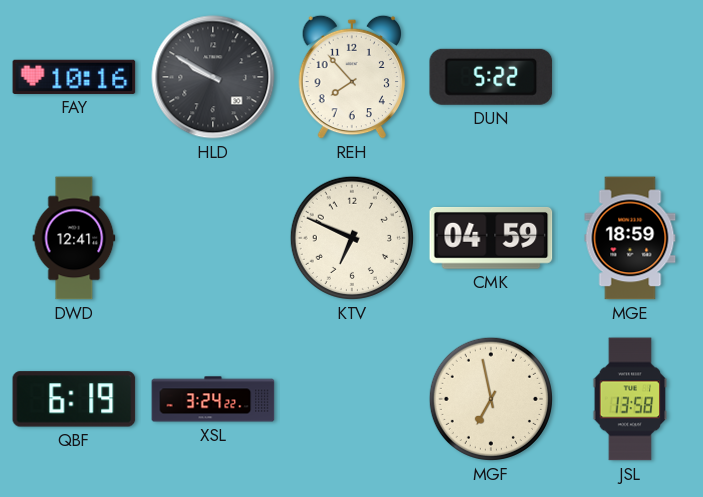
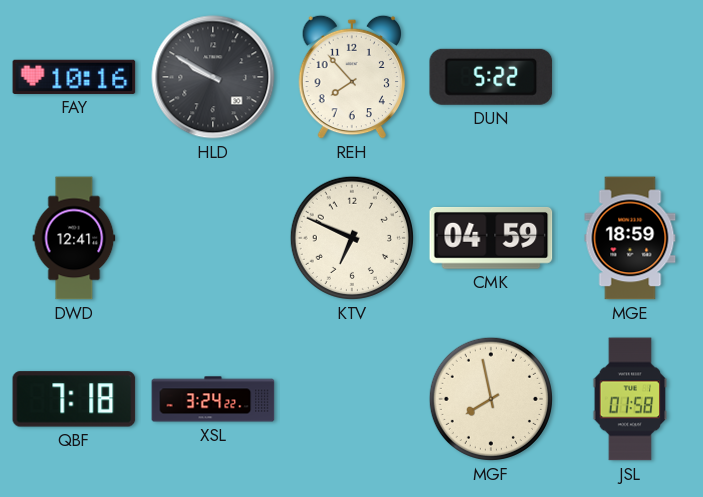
QBF: 6:19 -> 7:18 (74, 399)
MGF: 6:58 -> 7:58 (491, 399)
JSL: 13:58 -> 01:58 (630, 399)
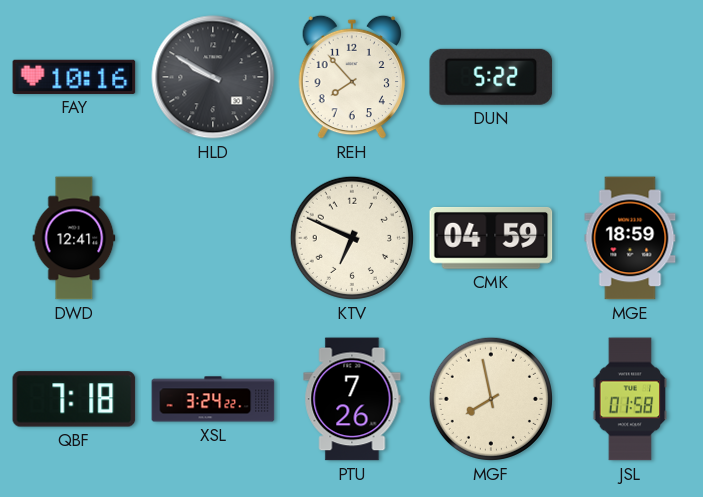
PTU: none -> 7:26 (352, 399)
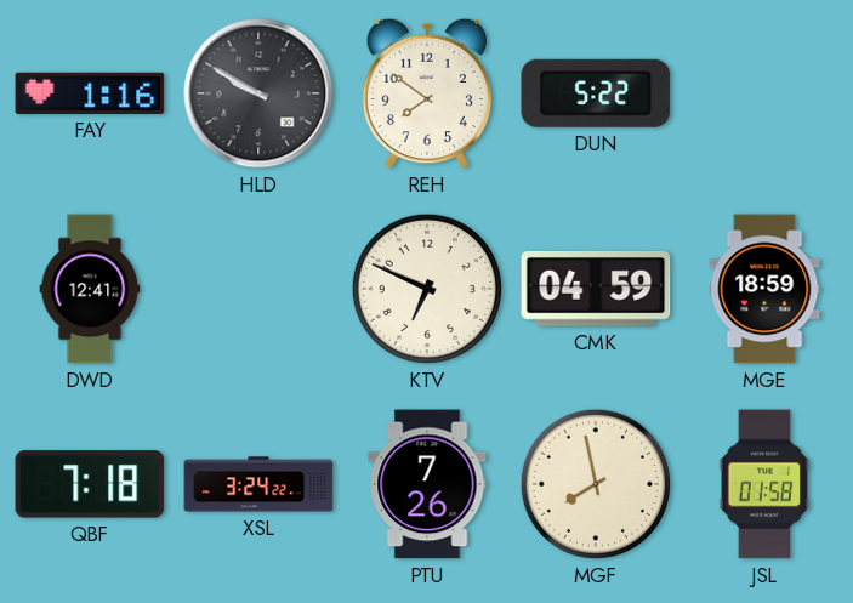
FAY: 10:16 -> 1:16 (90, 93)
REH: 7:53 -> 7:51 (426, 93)
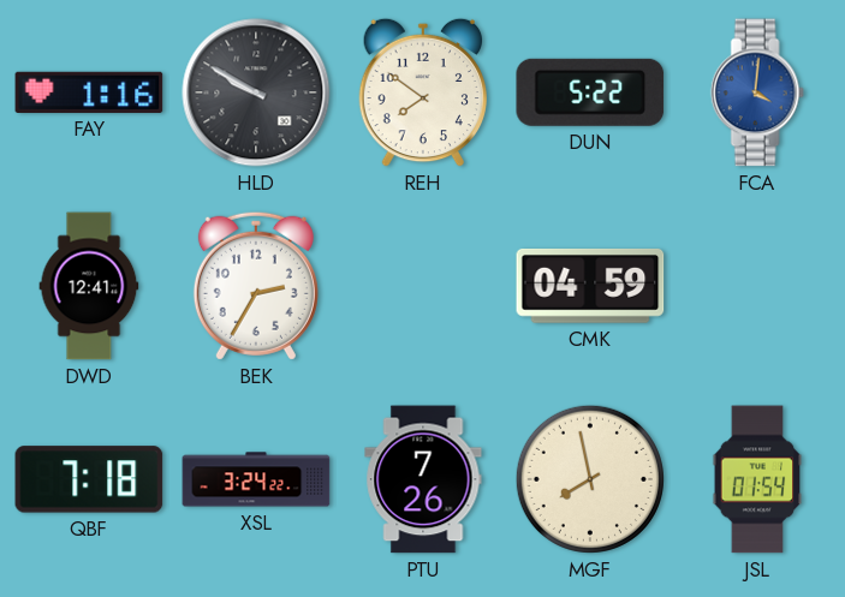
FCA: none -> 4:01 (757, 92)
BEK: none -> 2:35 (256, 286)
KTV: 6:49 -> none (427, 289)
MGE: 18:59 -> none (764, 289)
JSL: 01:58 -> 01:54 (757, 479)
